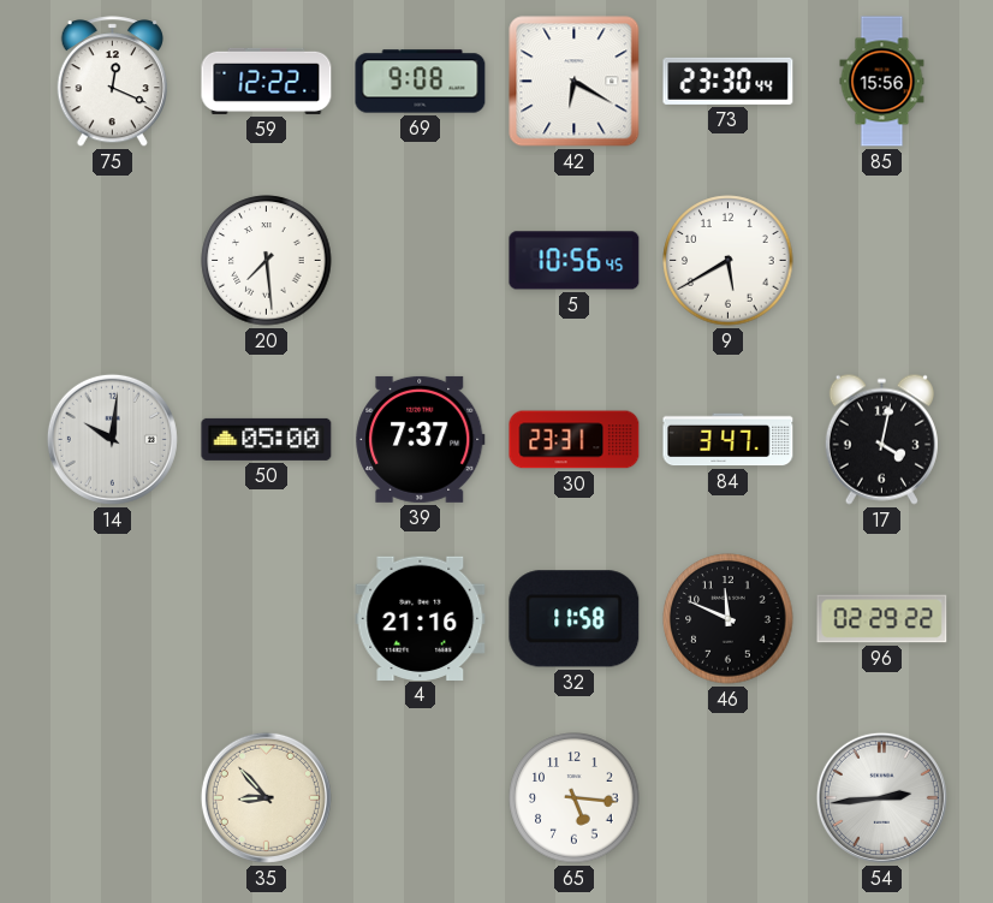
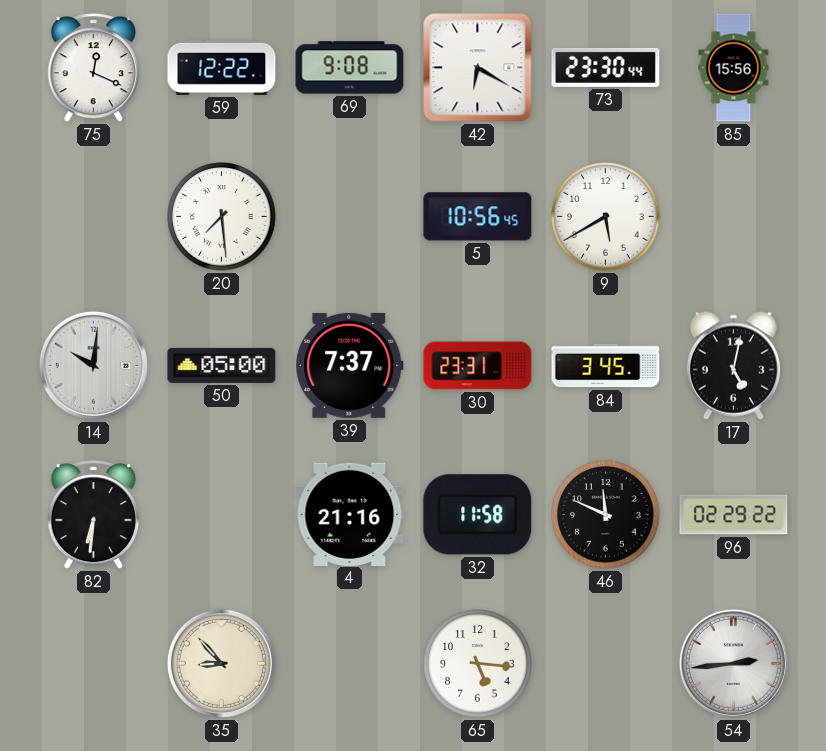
84: 3:47 -> 3:45 (606, 366)
17: 4:02 -> 5:02 (733, 365)
82: none -> 6:31 (93, 515)
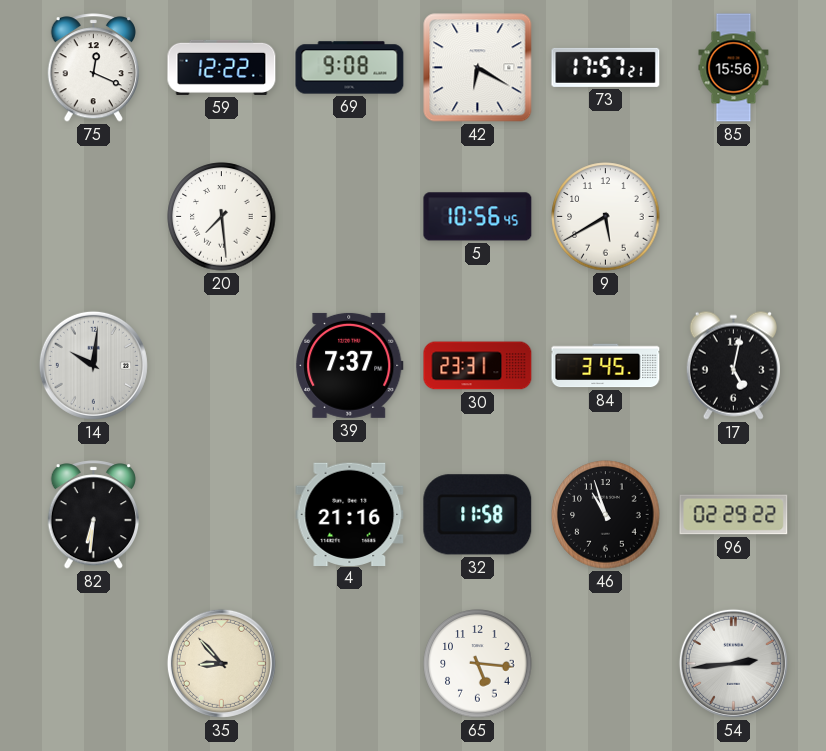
73: 23:30 -> 17:57 (606, 67)
50: 05:00 -> none (222, 365)
46: 11:49 -> 10:57 (606, 515)
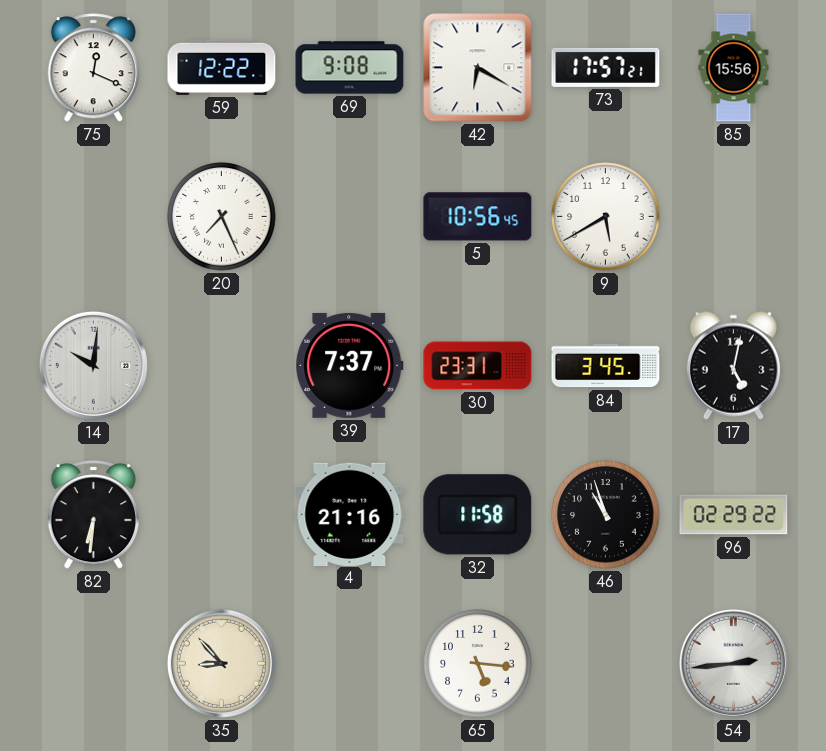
20: 7:29 -> 7:26 (222, 217)
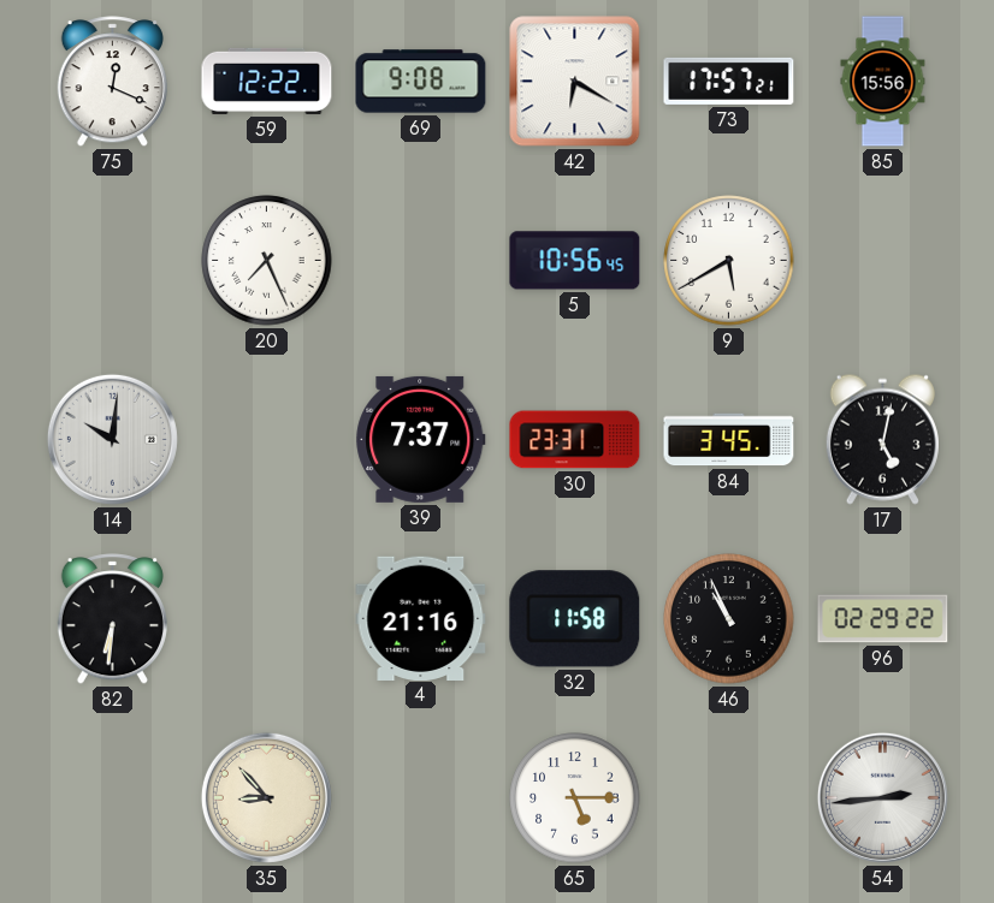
46: 10:57 -> 10:56 (729, 619)
65: 5:16 -> 5:15 (575, 798)
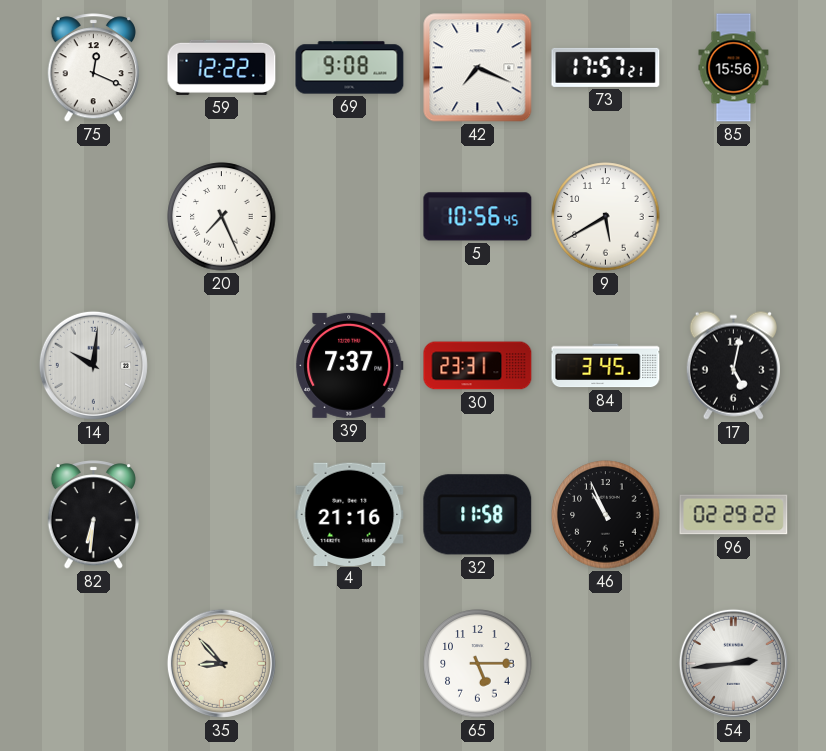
42: 6:20 -> 7:19 (478, 68)
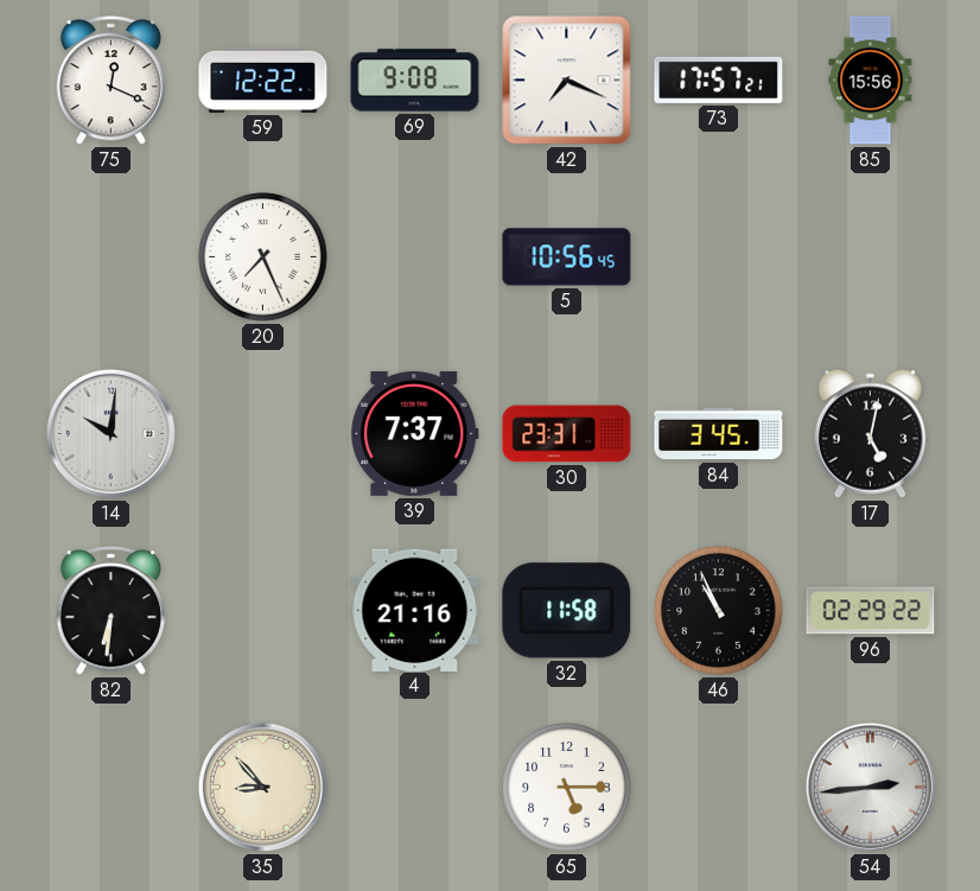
9: 5:40 -> none (606, 217)
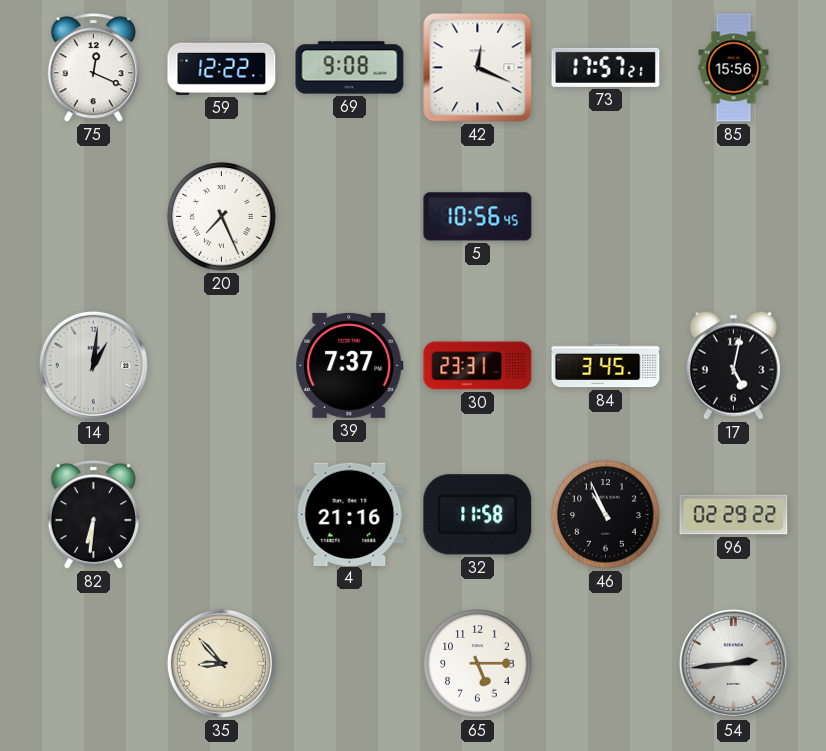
42: 7:19 -> 12:19 (478, 68)
14: 10:01 -> 1:01 (93, 365)
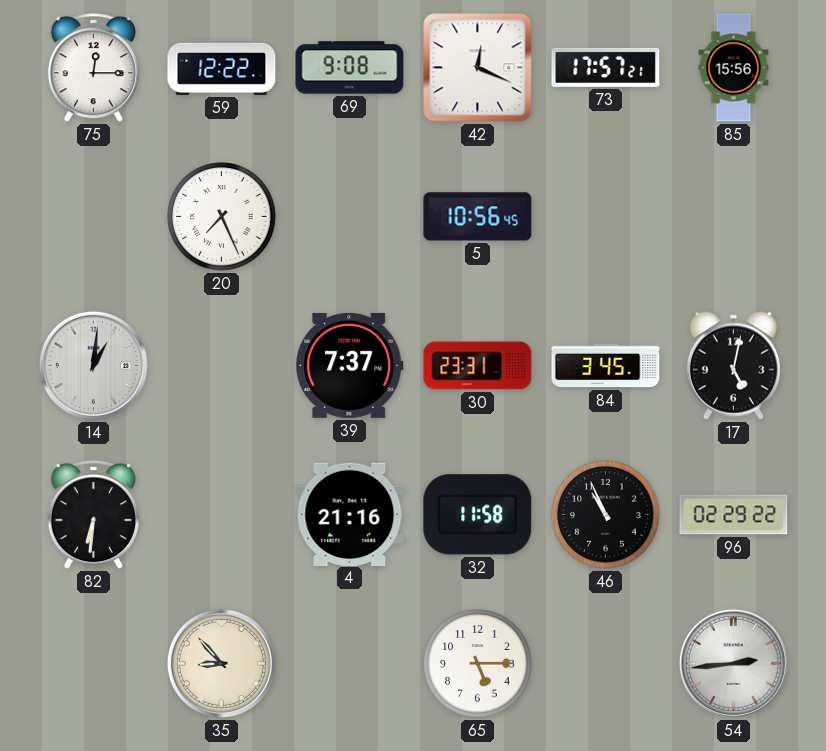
75: 12:19 -> 12:15 (93, 68)
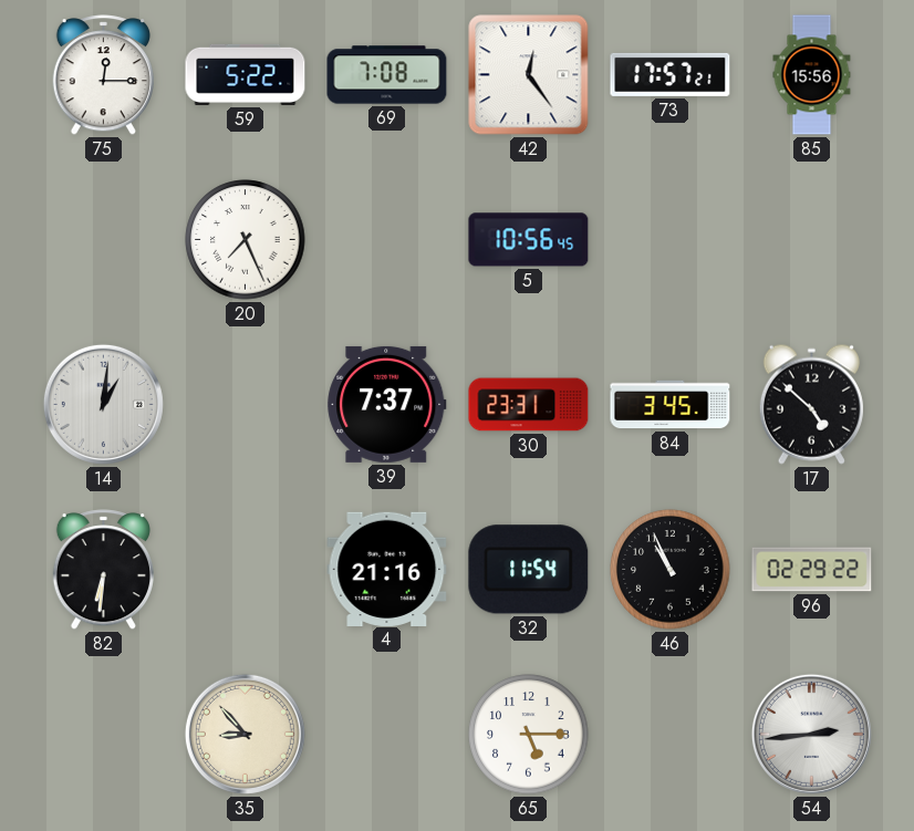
59: 12:22 -> 5:22 (246, 74)
69: 9:08 -> 7:08 (387, 75)
42: 12:19 -> 12:24 (529, 75)
17: 5:02 -> 4:52 (811, 404)
32: 11:58 -> 11:54 (529, 570)
